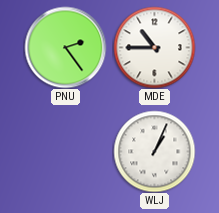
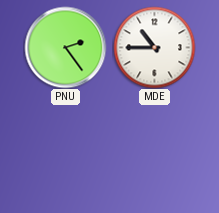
WLJ: 1:04 -> none (154, 151)
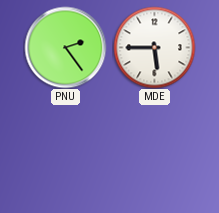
MDE: 10:45 -> 5:45 (154, 47)
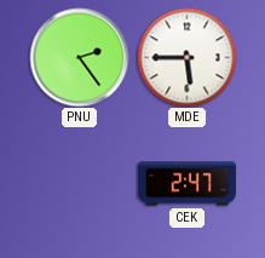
CEK: none -> 2:47 (186, 184)
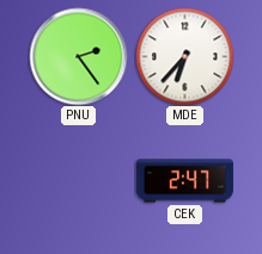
MDE: 5:45 -> 6:37 (184, 56)
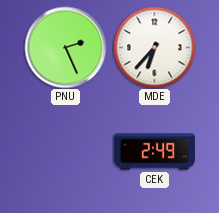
PNU: 2:24 -> 2:26 (65, 47)
CEK: 2:47 -> 2:49 (154, 152)
